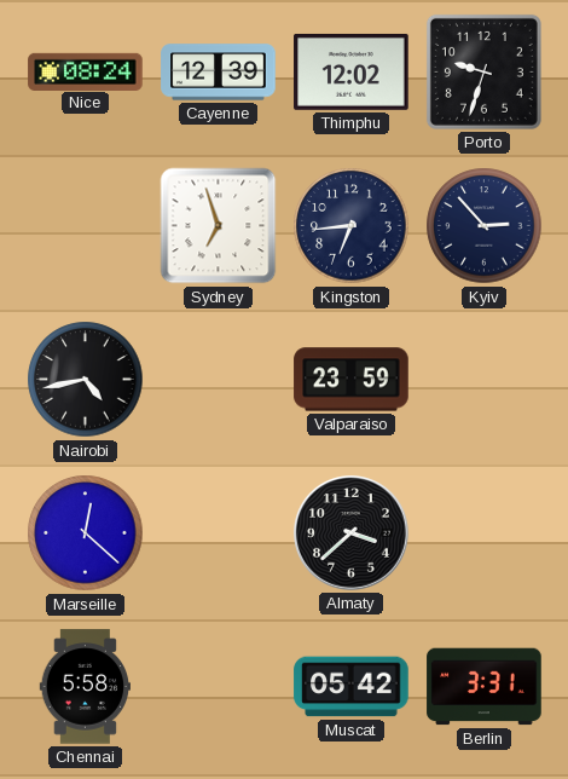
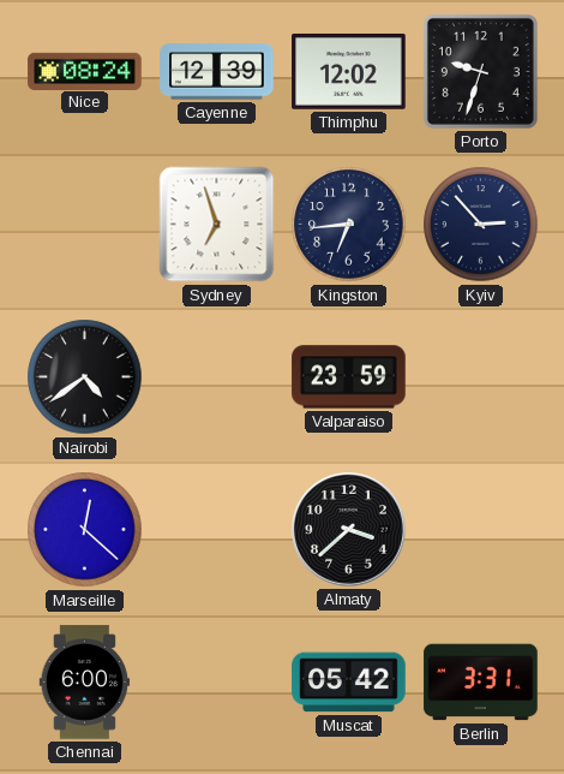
Nairobi: 4:43 -> 4:39 (85, 377)
Chennai: 5:58 -> 6:00 (85, 683)
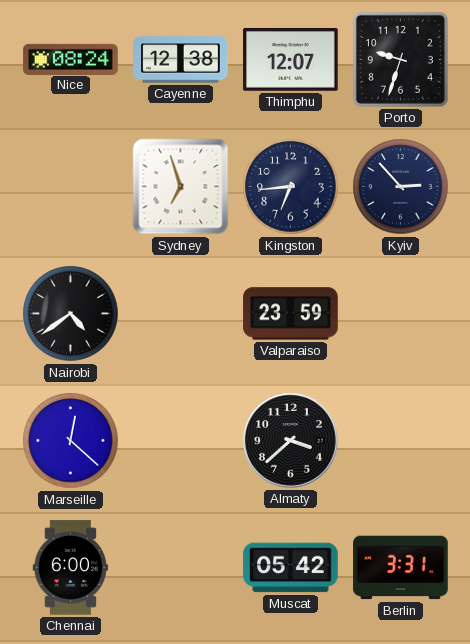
Cayenne: 12:39 -> 12:38 (181, 60)
Thimphu: 12:02 -> 12:07 (291, 59)
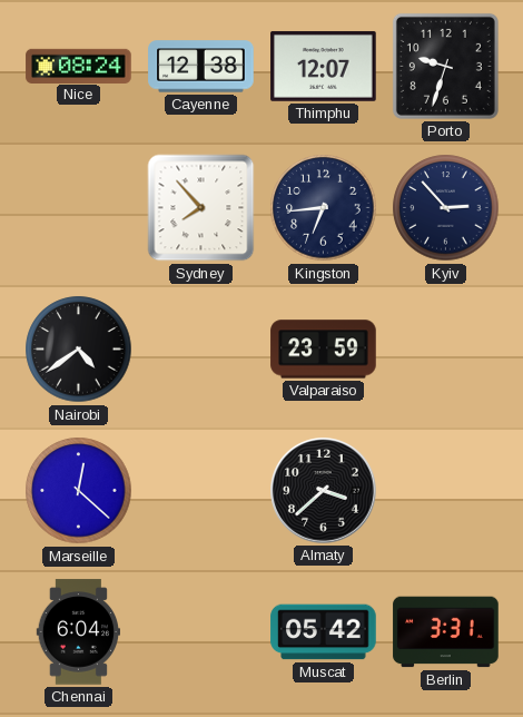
Sydney: 6:57 -> 7:53 (201, 208)
Chennai: 6:00 -> 6:04 (79, 632)
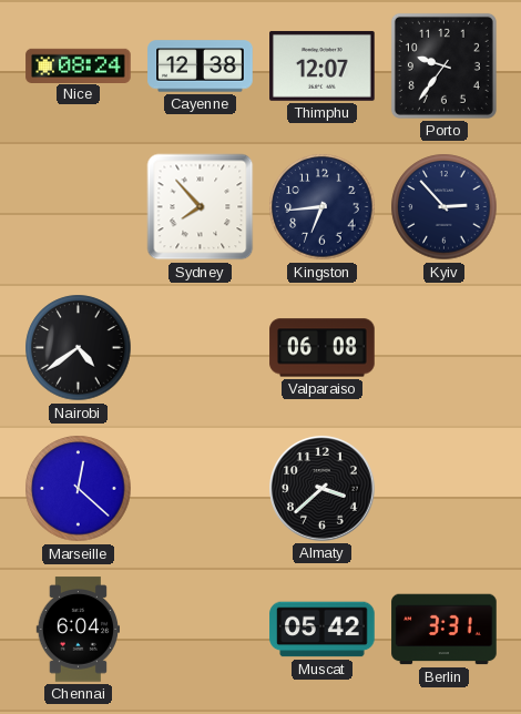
Porto: 9:33 -> 9:36 (443, 65)
Valparaiso: 23:59 -> 06:08 (323, 348)
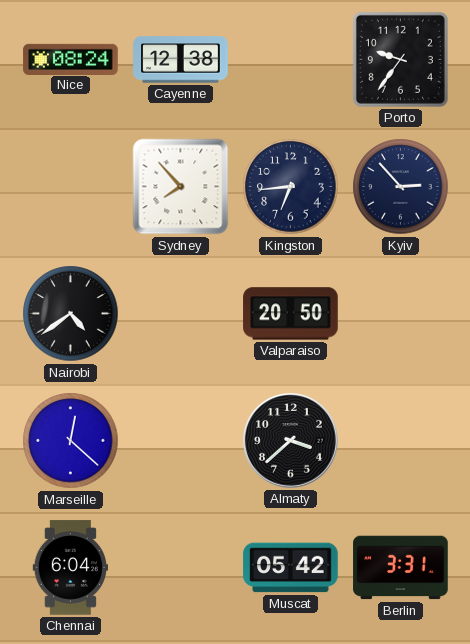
Thimphu: 12:07 -> none (323, 65)
Valparaiso: 06:08 -> 20:50 (291, 314)
